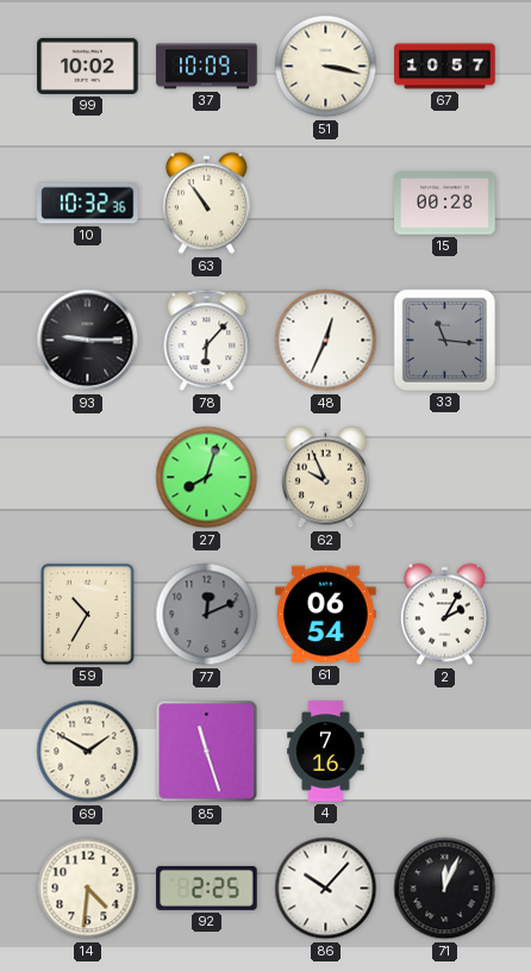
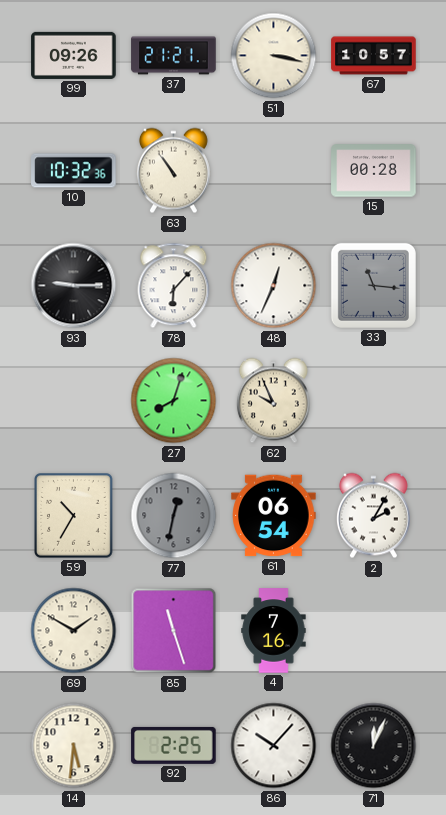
99: 10:02 -> 09:26 (74, 55)
37: 10:09 -> 21:21 (174, 56)
77: 12:11 -> 12:32 (174, 516)
14: 4:31 -> 5:31 (74, 746)
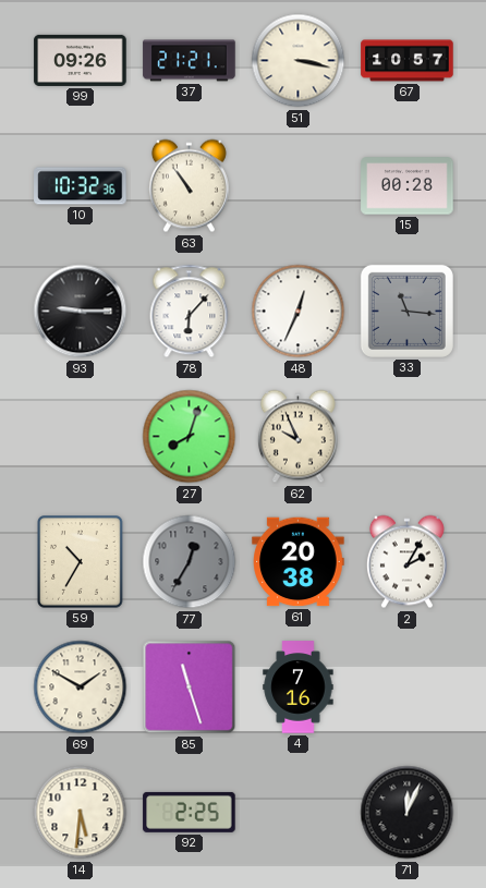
77: 12:32 -> 12:35 (190, 562)
61: 06:54 -> 20:38 (299, 562)
86: 10:07 -> none (274, 746)
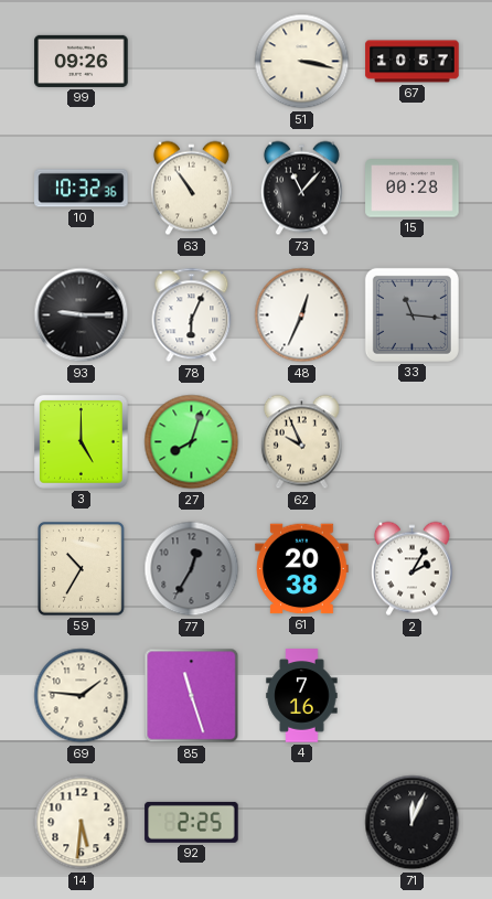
37: 21:21 -> none (190, 61)
73: none -> 11:07 (301, 189)
78: 6:07 -> 6:04 (192, 315)
3: none -> 5:00 (82, 442)
69: 1:50 -> 1:46 (82, 696)
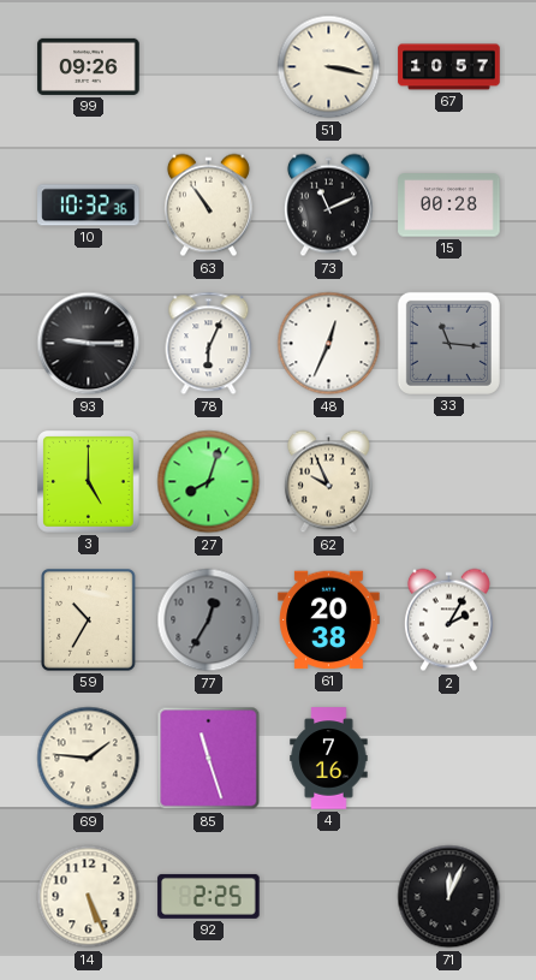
73: 11:07 -> 11:11 (328, 206)
14: 5:31 -> 5:26 (89, 897)
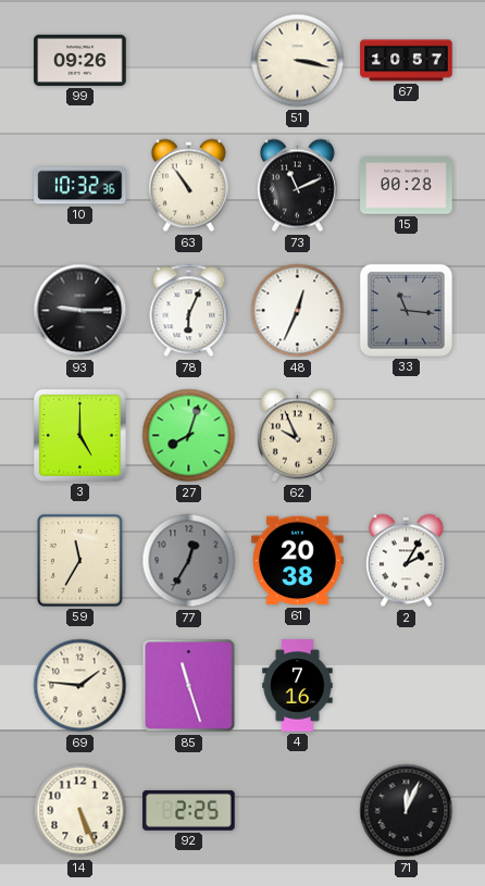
59: 10:35 -> 11:35 (80, 561)
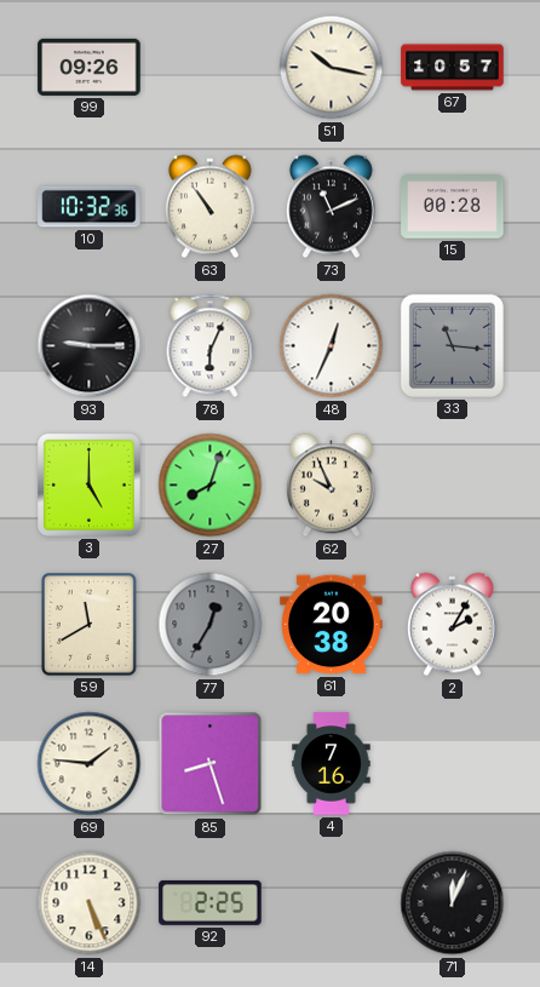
51: 3:17 -> 10:17 (332, 68)
59: 11:35 -> 11:40 (90, 625)
85: 11:27 -> 8:27 (211, 764)
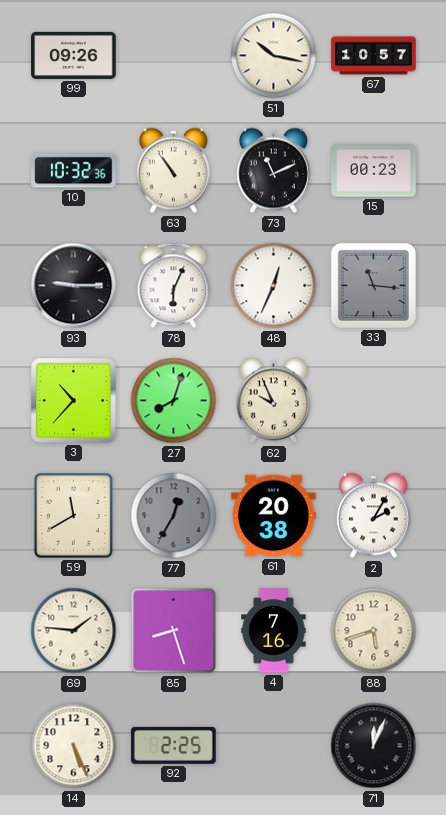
15: 00:28 -> 00:23 (374, 171)
3: 5:00 -> 10:37 (74, 401)
88: none -> 5:42 (374, 631)
